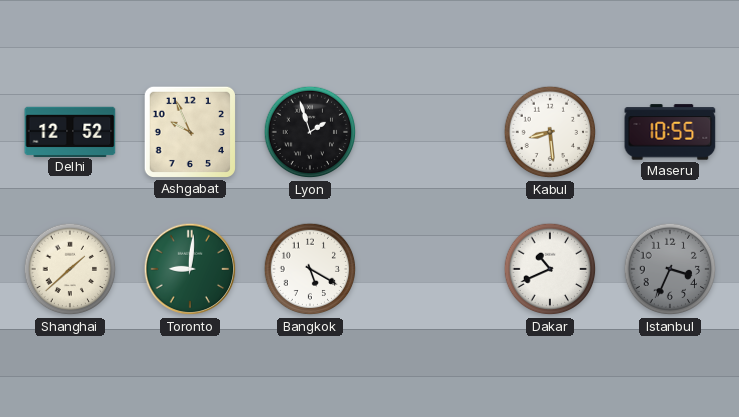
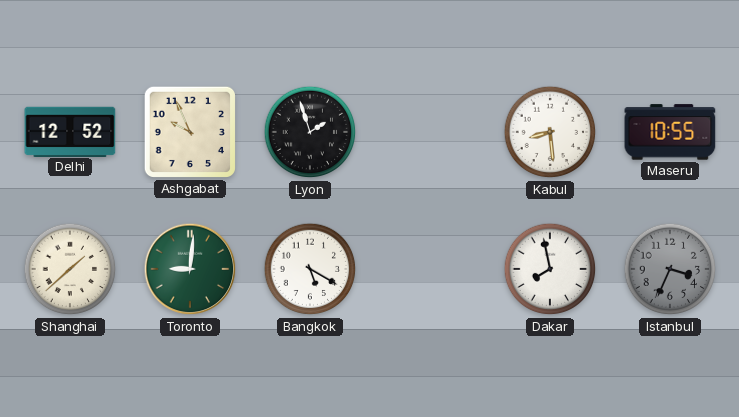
Dakar: 10:41 -> 7:58 (550, 269)
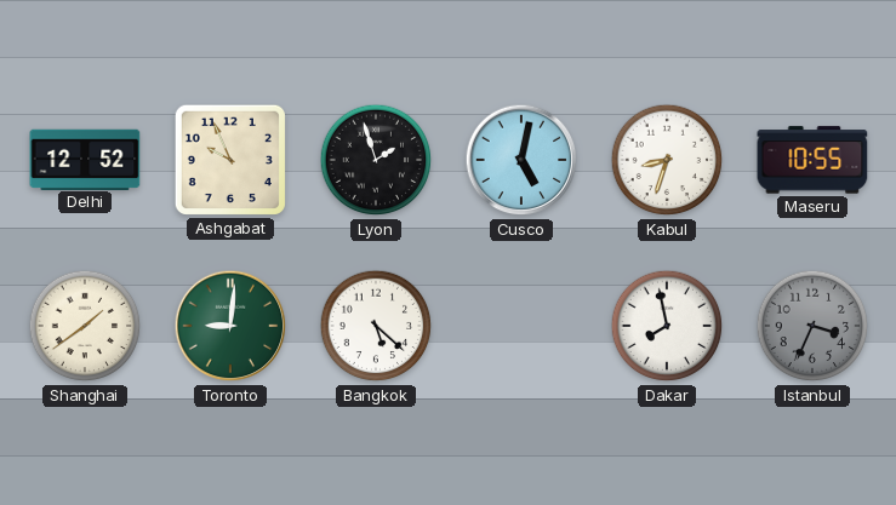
Cusco: none -> 5:02 (521, 160)
Kabul: 8:29 -> 8:33 (667, 160)
Shanghai: 1:38 -> 1:39 (85, 326)
Bangkok: 5:20 -> 5:22 (376, 326)
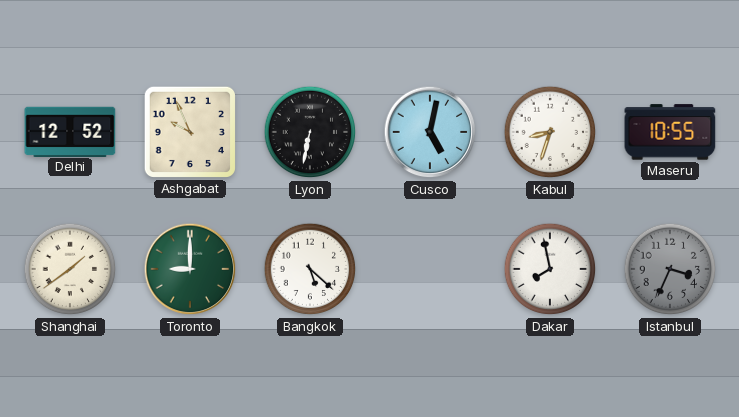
Lyon: 1:57 -> 6:32 (310, 132)
Toronto: 9:01 -> 9:00 (190, 269)
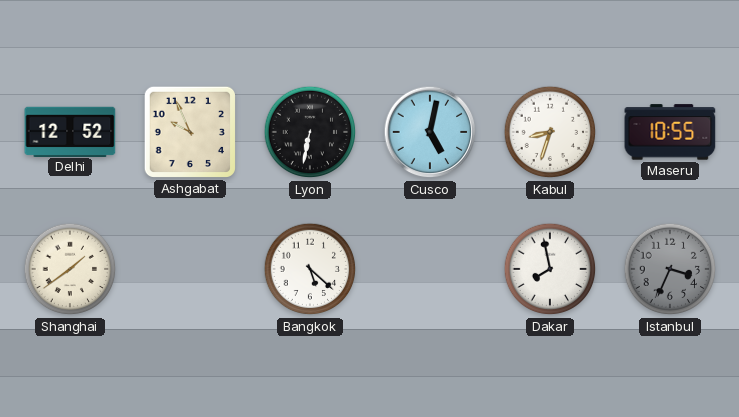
Toronto: 9:00 -> none (190, 269)
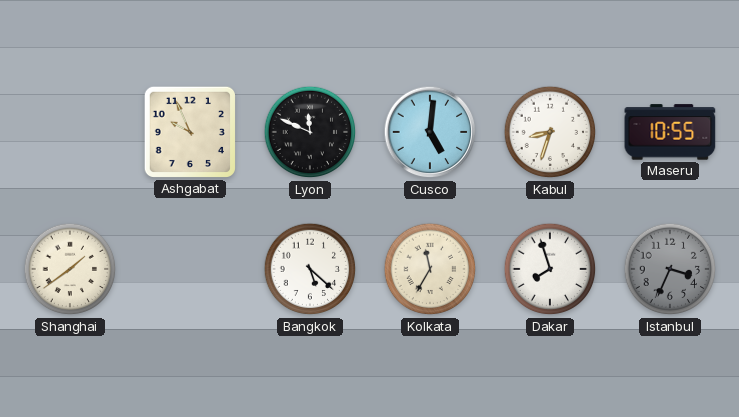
Delhi: 12:52 -> none (70, 131)
Lyon: 6:32 -> 11:49 (310, 132)
Cusco: 5:02 -> 5:01 (430, 132)
Kolkata: none -> 11:35 (430, 269)
Dakar: 7:58 -> 7:57 (550, 269)
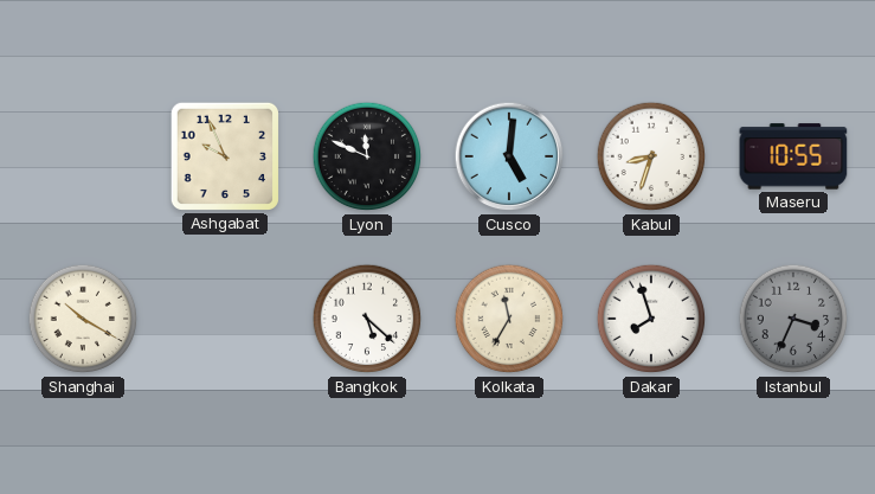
Shanghai: 1:39 -> 10:20 (83, 319)
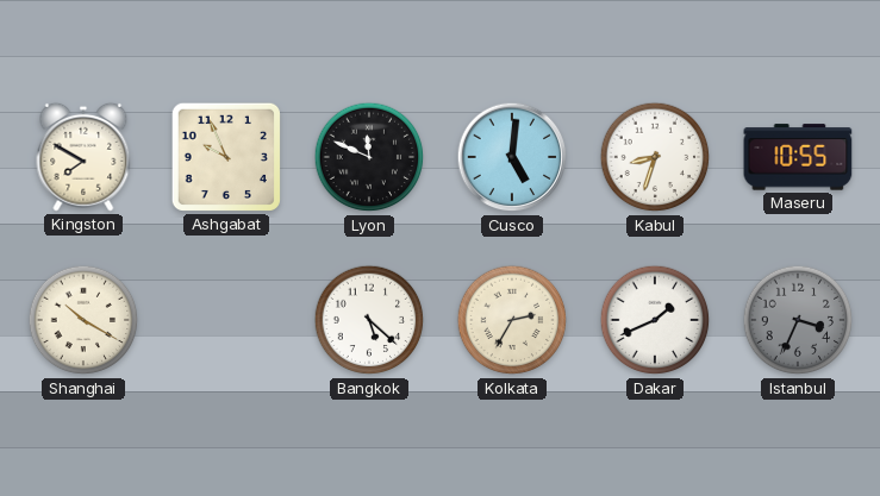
Kingston: none -> 7:50 (83, 157)
Kolkata: 11:35 -> 2:35 (512, 320)
Dakar: 7:57 -> 1:41 (655, 320)
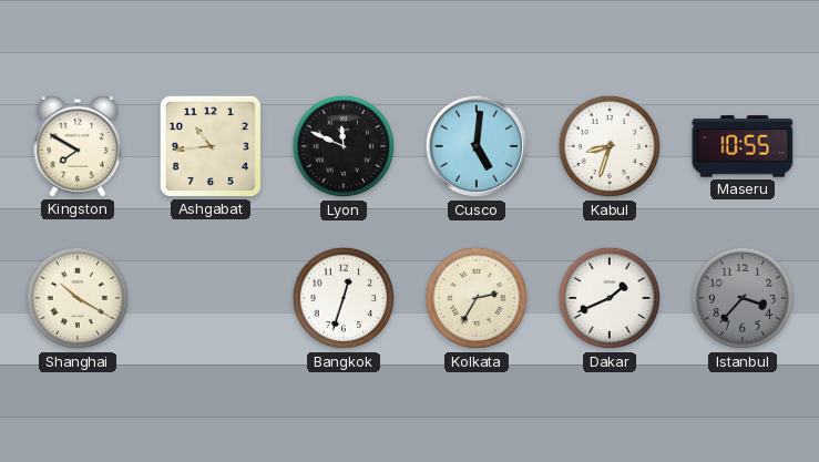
Ashgabat: 9:56 -> 10:44 (211, 146)
Bangkok: 5:22 -> 12:33 (344, 298)
Istanbul: 3:34 -> 3:37 (743, 298)
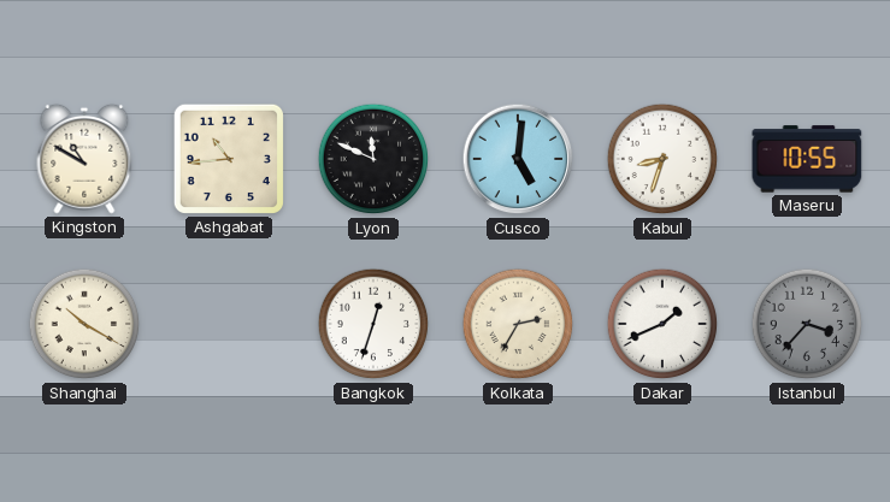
Kingston: 7:50 -> 10:50 (84, 159)
